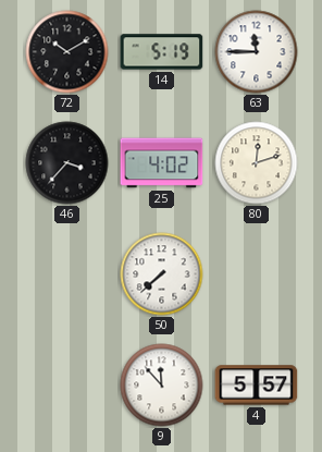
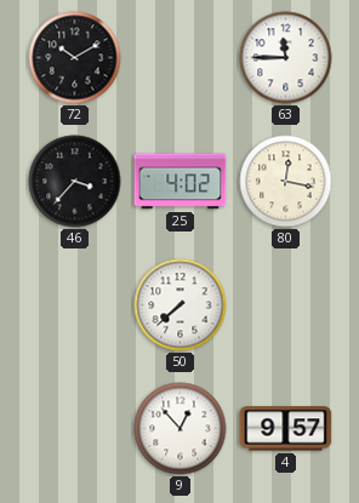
14: 5:19 -> none (162, 52)
80: 12:12 -> 12:17 (286, 182)
9: 11:53 -> 12:53 (181, 429)
4: 5:57 -> 9:57 (286, 429)
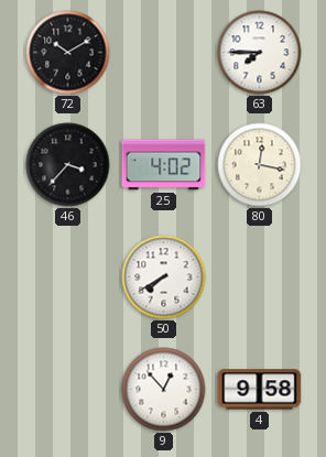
63: 11:45 -> 7:45 (260, 53)
50: 7:38 -> 7:40 (164, 278)
4: 9:57 -> 9:58 (260, 390)
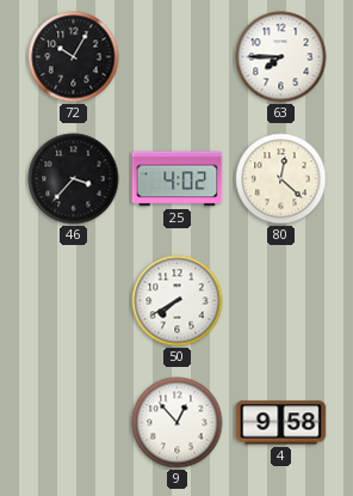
72: 10:10 -> 10:05 (74, 57)
80: 12:17 -> 12:22 (281, 179)
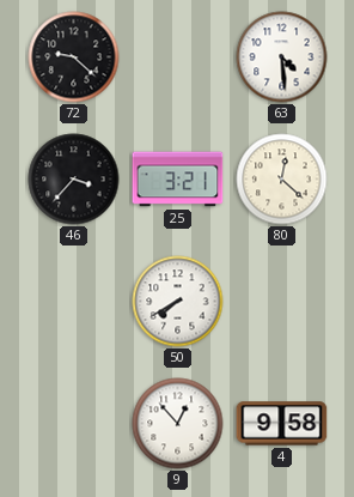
72: 10:05 -> 9:22 (74, 57)
63: 7:45 -> 4:29 (282, 57)
25: 4:02 -> 3:21 (178, 180)
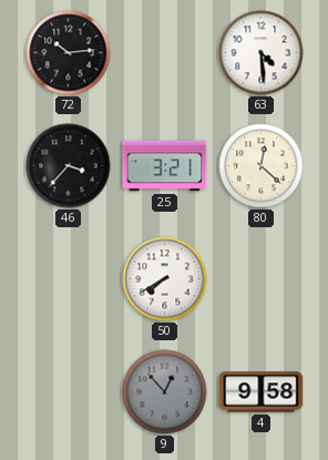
72: 9:22 -> 10:14 (69, 53)
9 dial: white -> grey (165, 392)
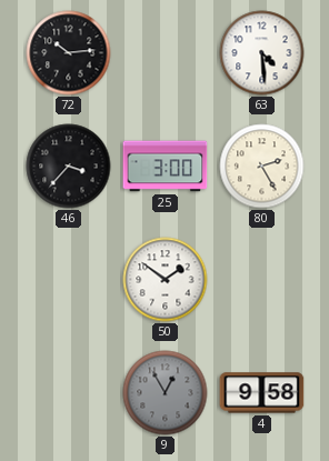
25: 3:21 -> 3:00 (166, 167)
80: 12:22 -> 2:25 (262, 167)
50: 7:40 -> 1:51 (166, 280)
9: 12:53 -> 12:55 (166, 393)
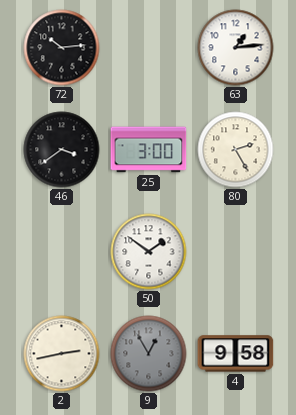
63: 4:29 -> 1:14 (236, 48)
46: 3:37 -> 3:39 (62, 150)
2: none -> 2:43 (62, 354)
